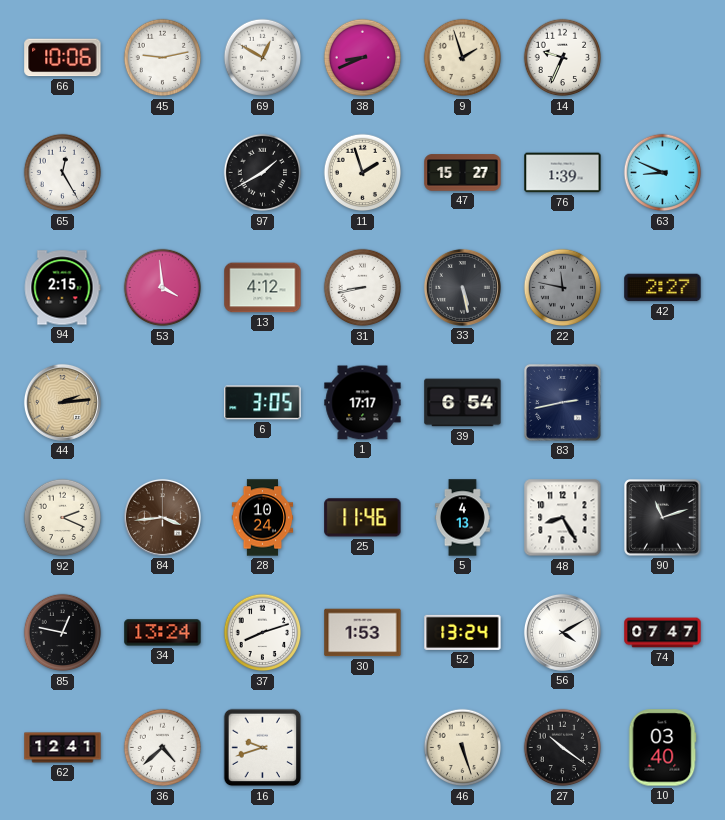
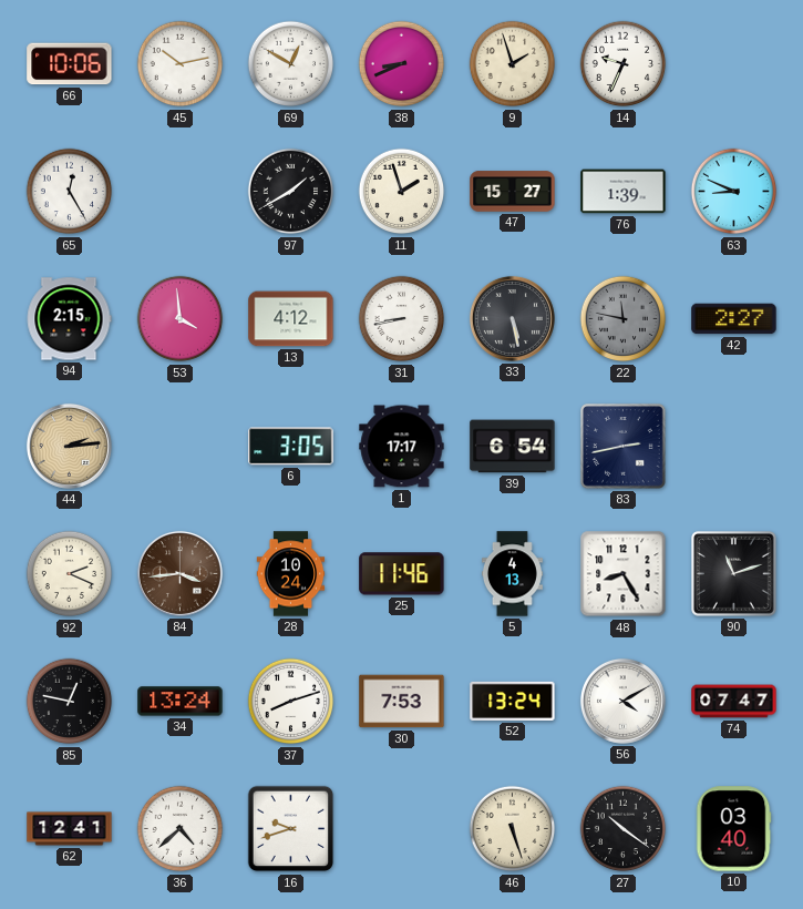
45: 9:13 -> 10:13 (181, 64)
30: 1:53 -> 7:53 (402, 702)
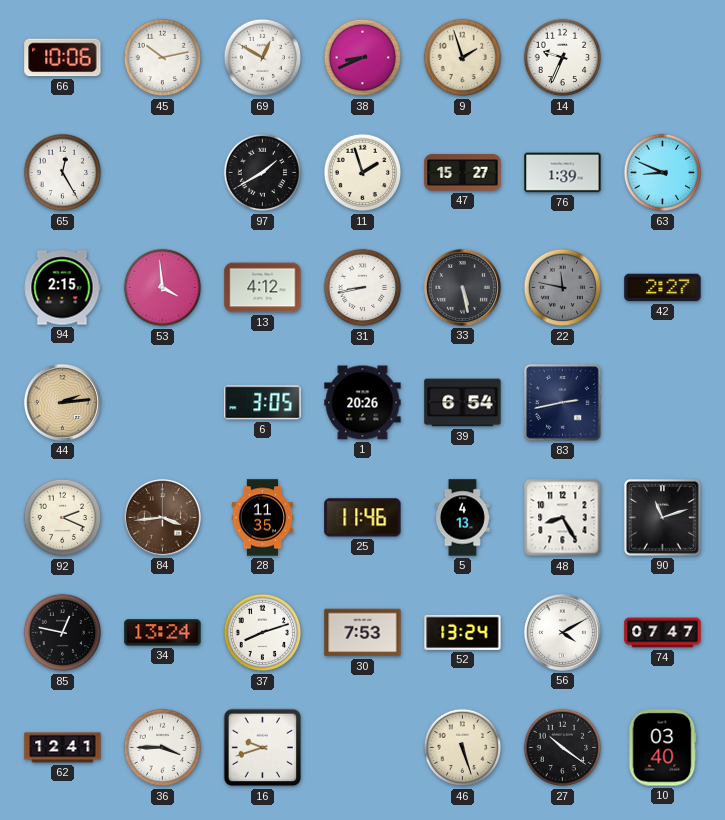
1: 17:17 -> 20:26 (363, 403)
28: 10:24 -> 11:35 (263, 518)
36: 4:38 -> 3:45 (163, 748)
